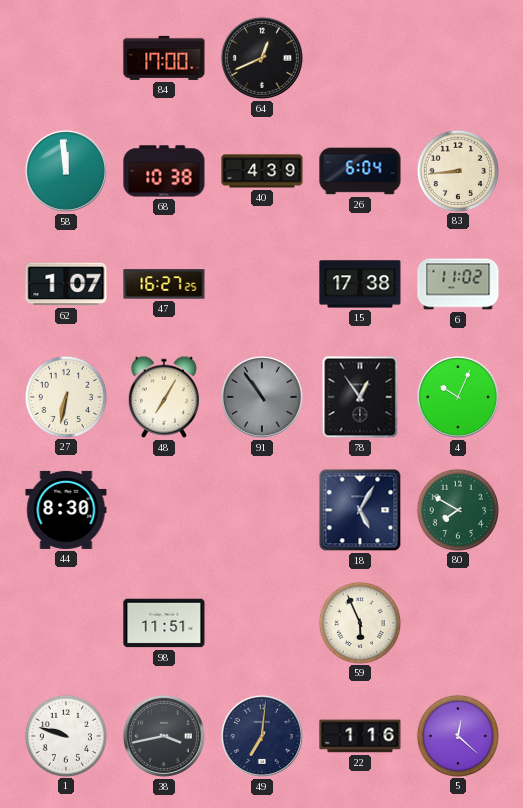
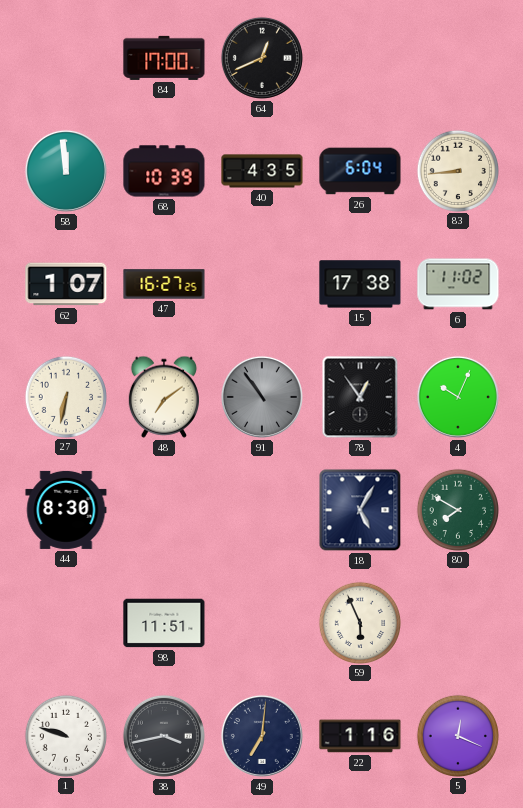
68: 10:38 -> 10:39 (164, 171)
40: 4:39 -> 4:35 (262, 171)
48: 7:05 -> 7:09 (164, 397)
5: 12:22 -> 12:19 (457, 735)
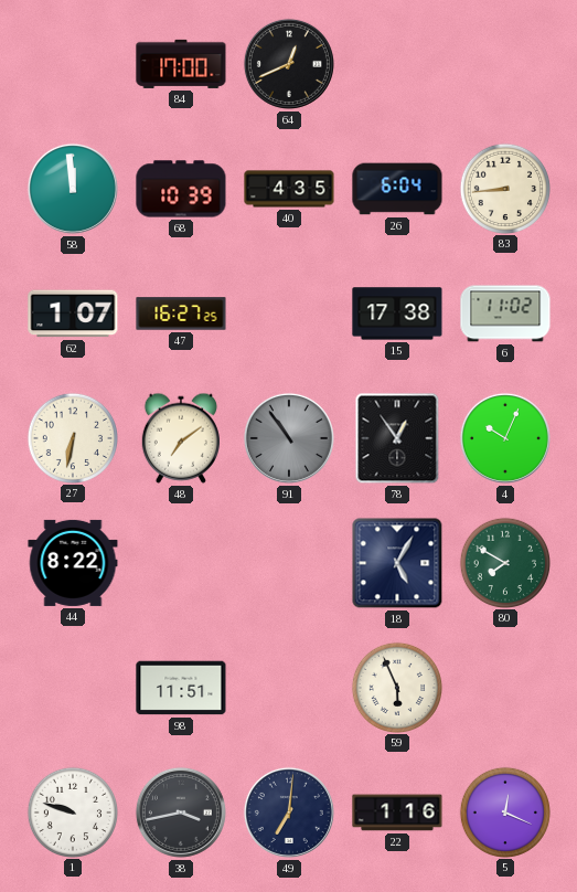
44: 8:30 -> 8:22 (73, 563)
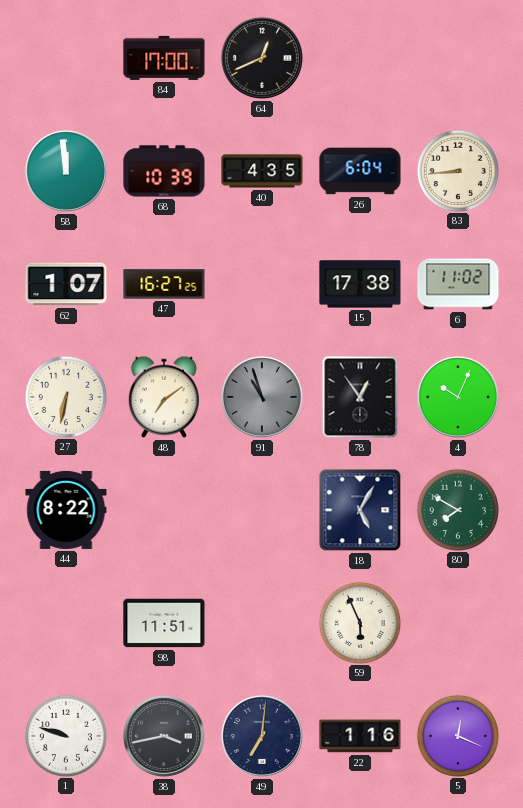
91: 10:54 -> 10:57 (262, 397)
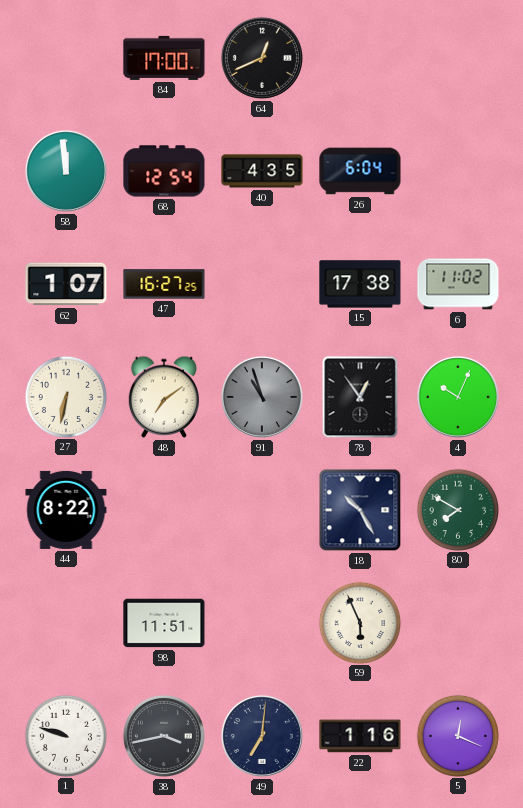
68: 10:39 -> 12:54 (164, 171)
83: 8:44 -> none (457, 170)
18: 5:05 -> 10:25 (360, 510)
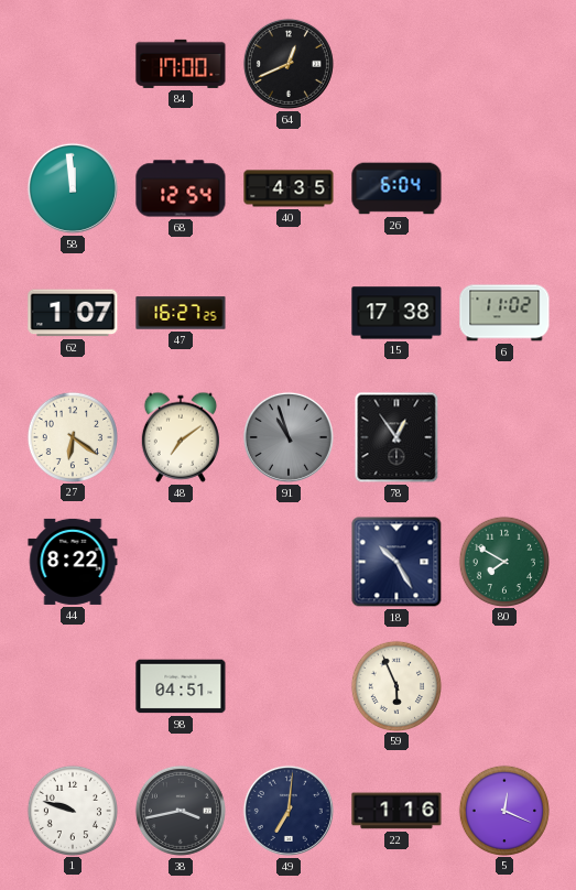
27: 6:32 -> 6:21 (72, 436)
4: 10:04 -> none (458, 397)
98: 11:51 -> 04:51 (181, 686)
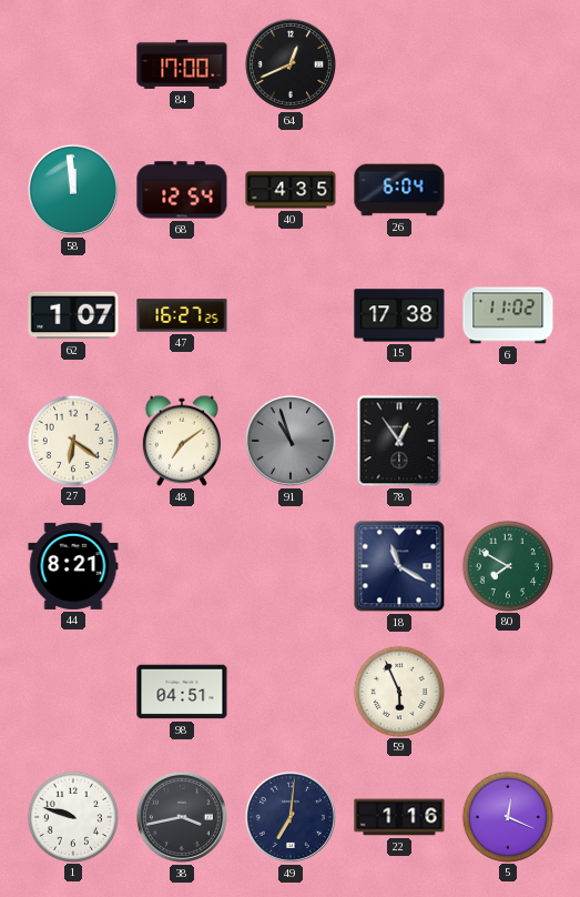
44: 8:22 -> 8:21 (73, 566)
18: 10:25 -> 11:20 (399, 566)
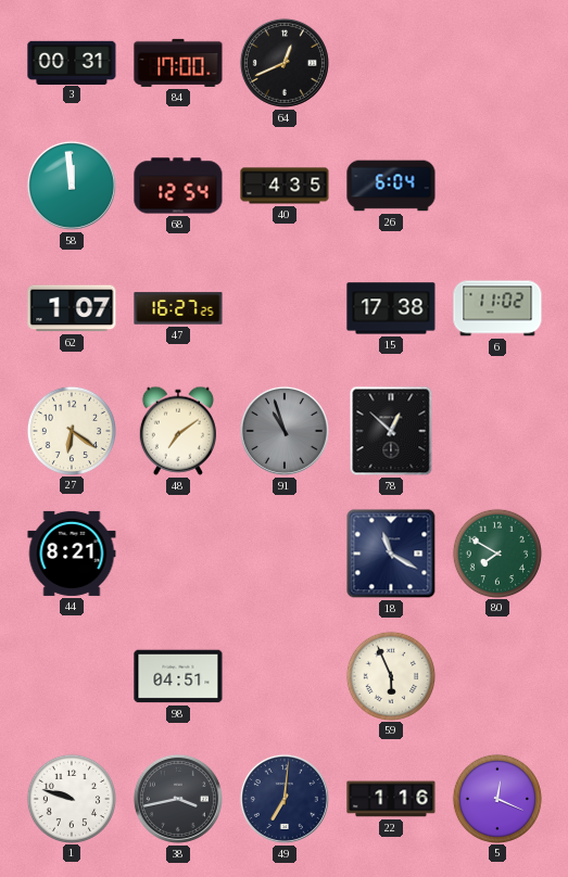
3: none -> 00:31 (72, 62)
78: 12:54 -> 12:52 (391, 431)
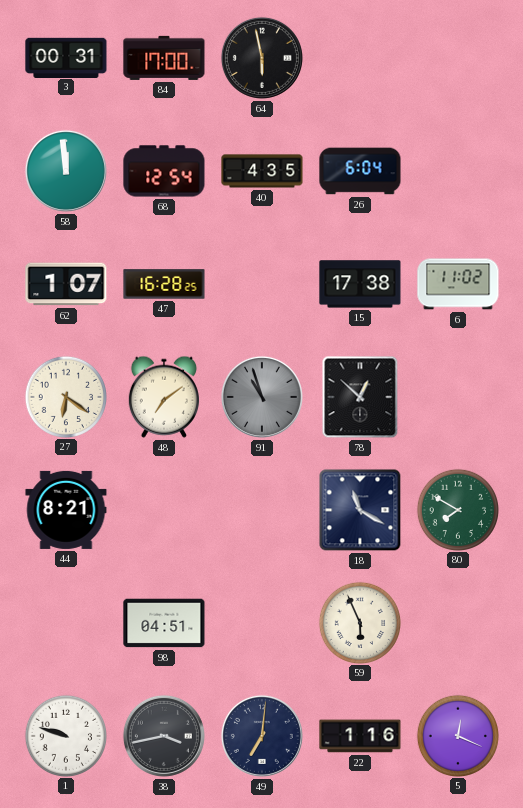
64: 12:41 -> 5:58 (262, 58)
47: 16:27 -> 16:28 (164, 284)
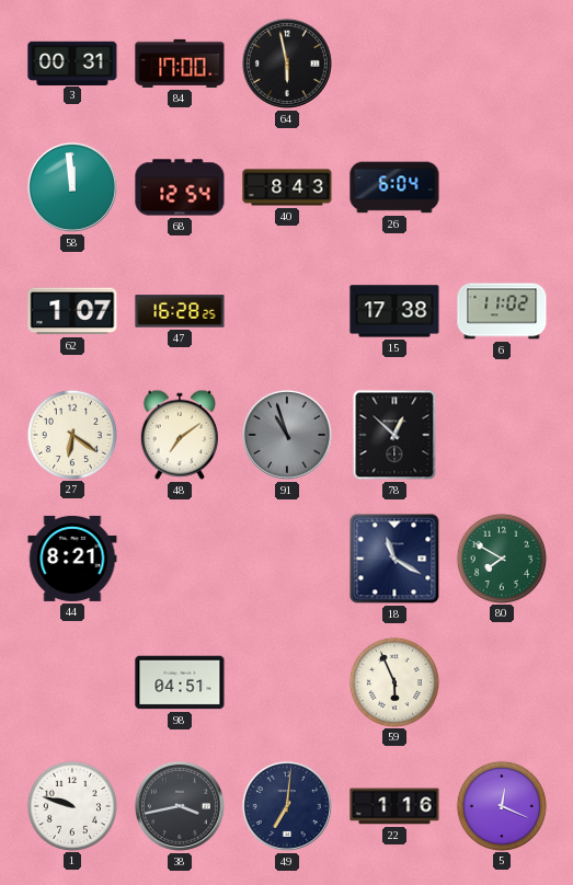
40: 4:35 -> 8:43 (287, 187)
